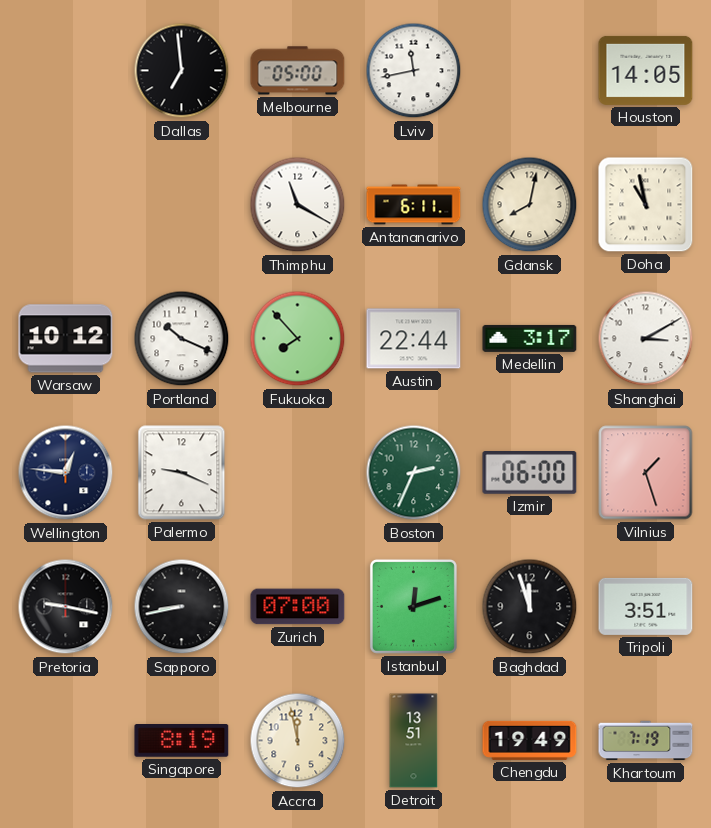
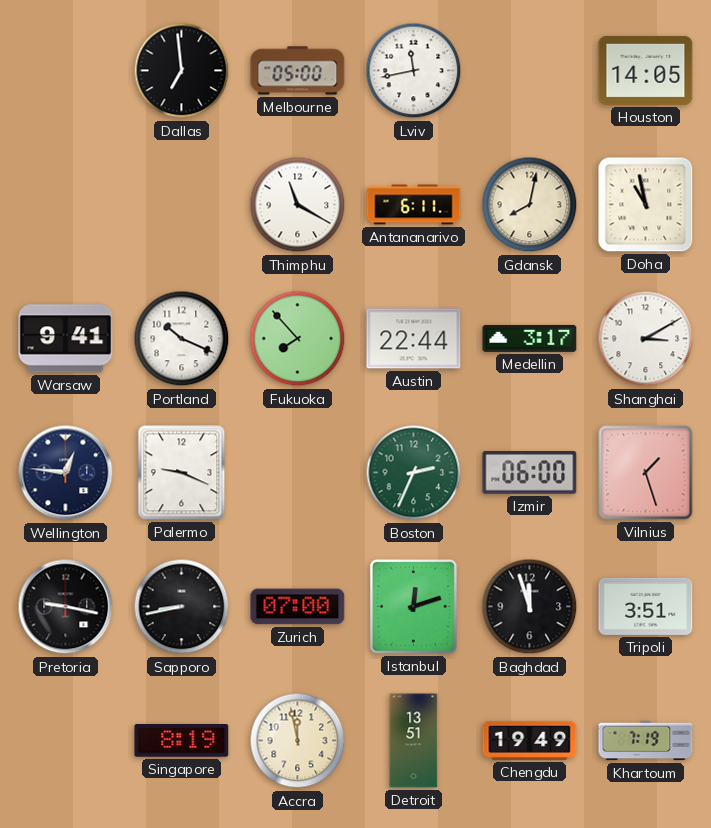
Warsaw: 10:12 -> 9:41 (66, 339)
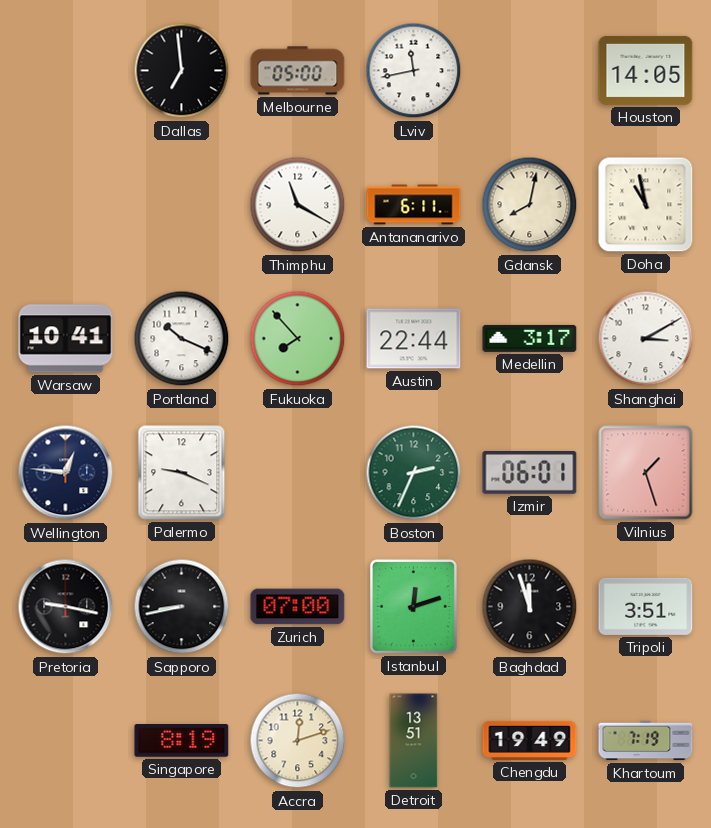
Warsaw: 9:41 -> 10:41 (66, 339)
Izmir: 06:00 -> 06:01 (530, 473)
Accra: 11:58 -> 12:12 (298, 741)
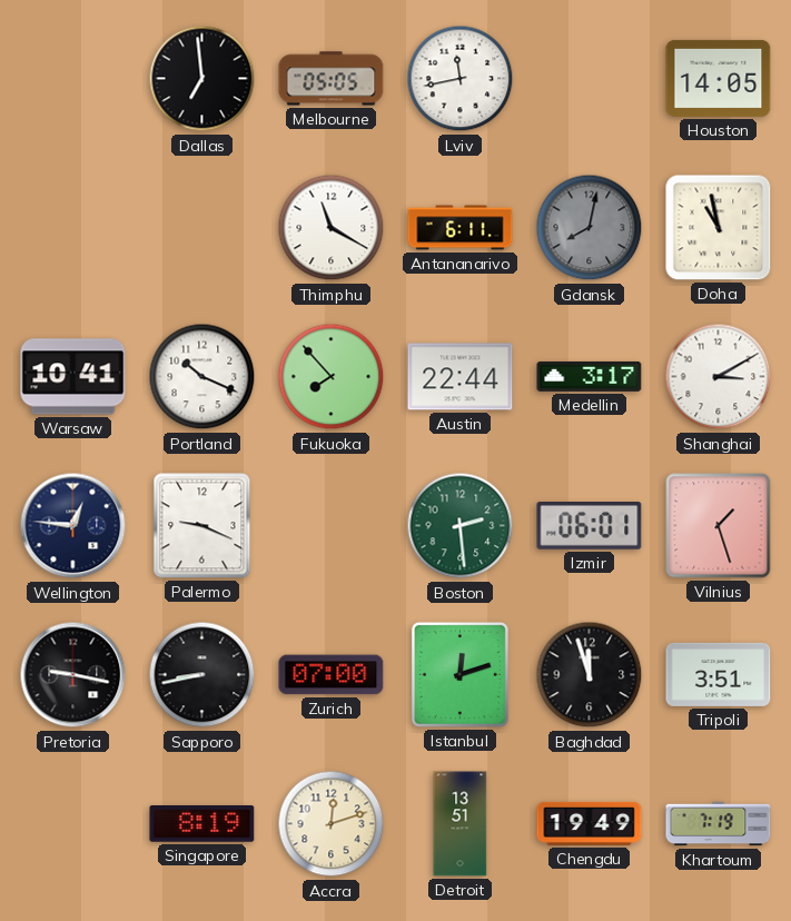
Melbourne: 05:00 -> 05:05 (332, 79)
Gdansk dial: cream -> grey (590, 228)
Boston: 2:34 -> 2:29 (461, 526)
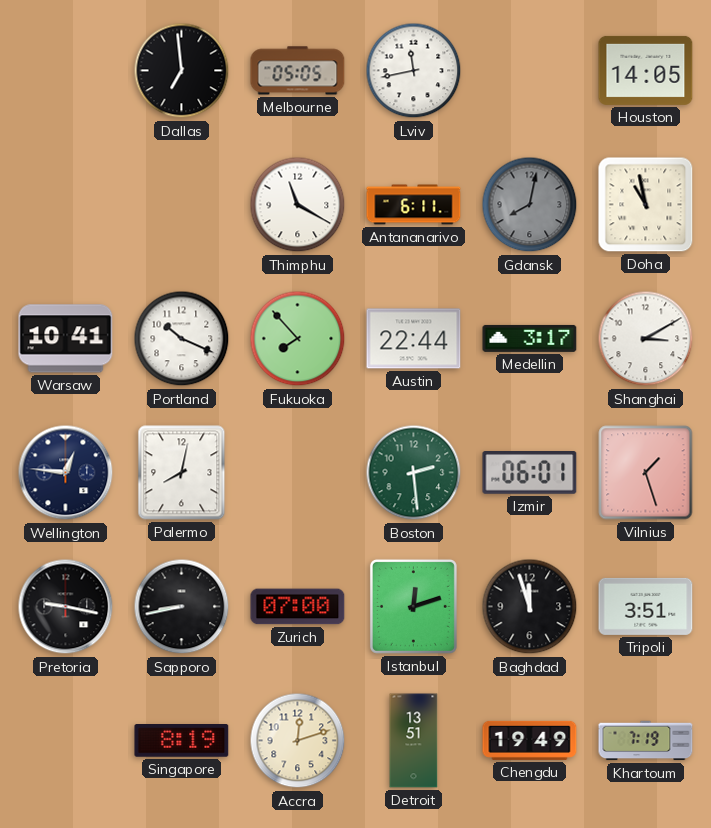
Palermo: 9:19 -> 8:02 (182, 473)
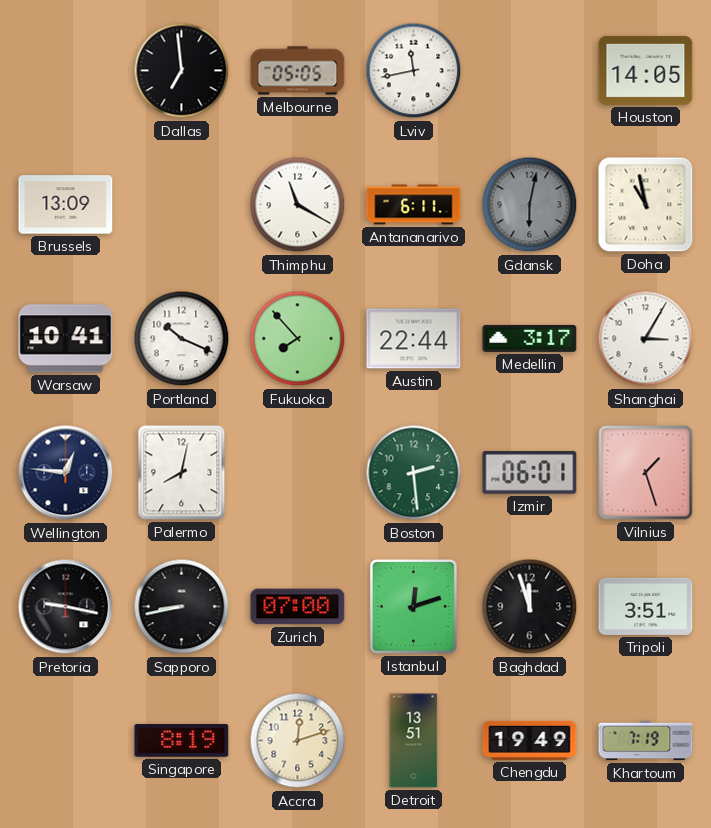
Brussels: none -> 13:09 (66, 205)
Gdansk: 8:02 -> 6:02 (530, 205)
Shanghai: 3:10 -> 3:05 (646, 339)
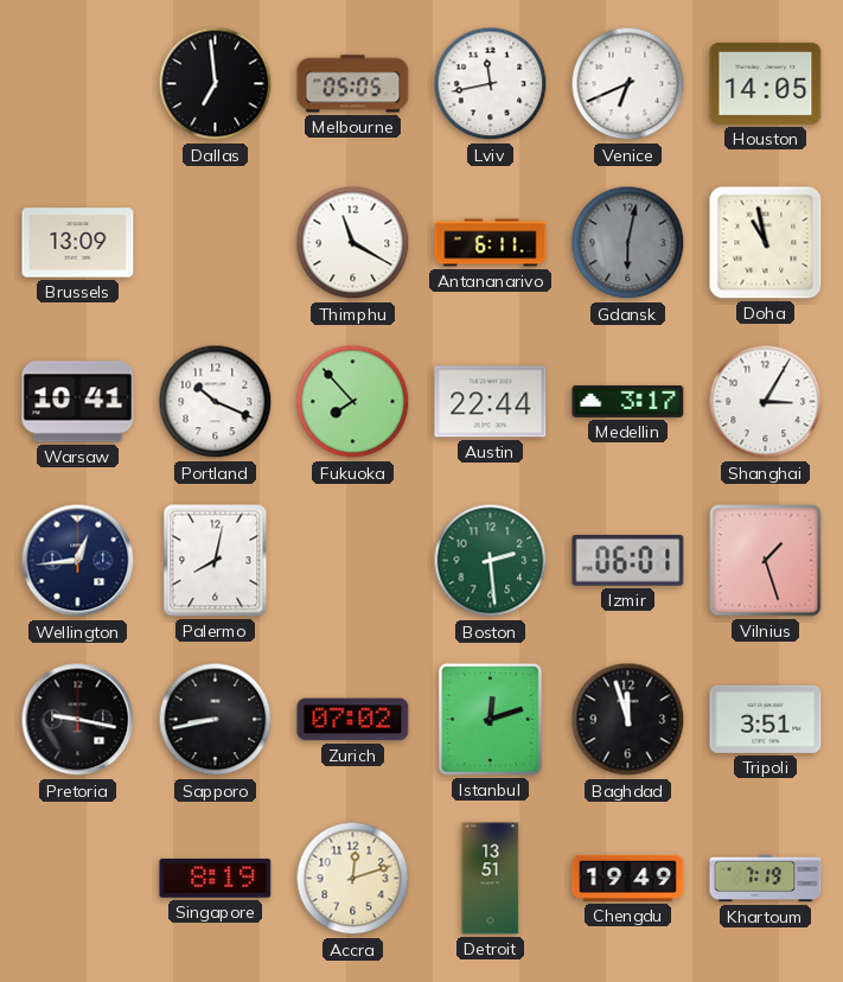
Venice: none -> 6:41 (628, 84)
Wellington: 12:46 -> 12:44 (78, 561)
Zurich: 07:00 -> 07:02 (353, 720)
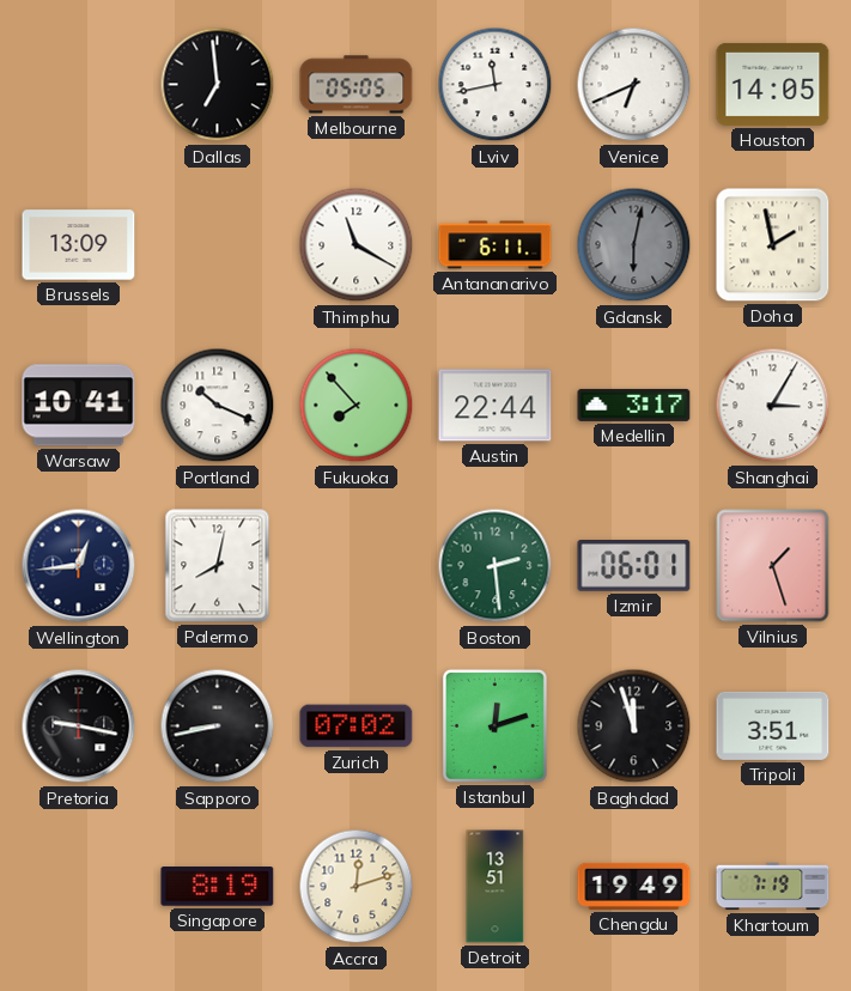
Doha: 10:58 -> 1:58 (773, 245)
